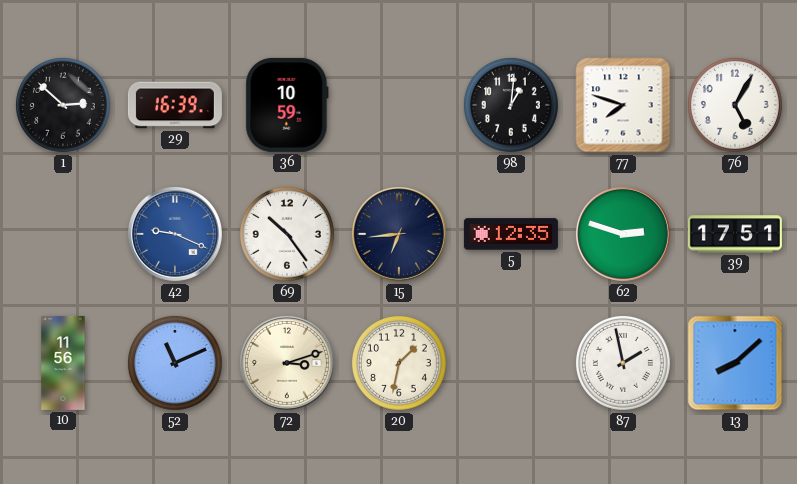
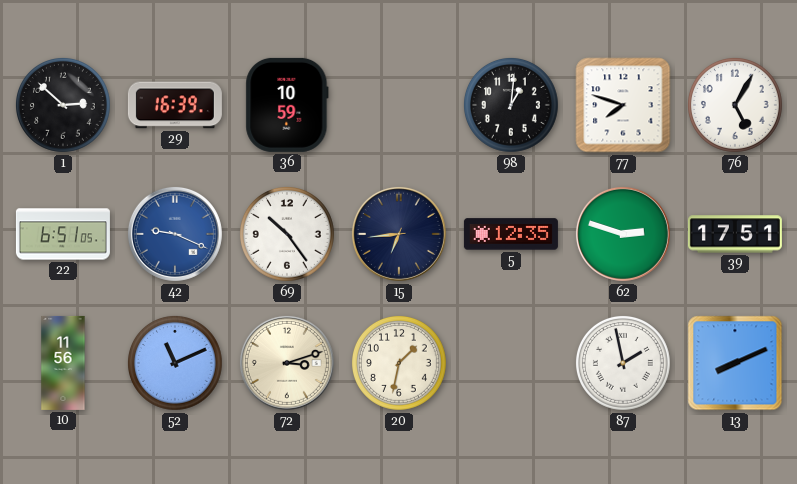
22: none -> 6:51 (63, 234)
13: 8:08 -> 8:11 (735, 363)
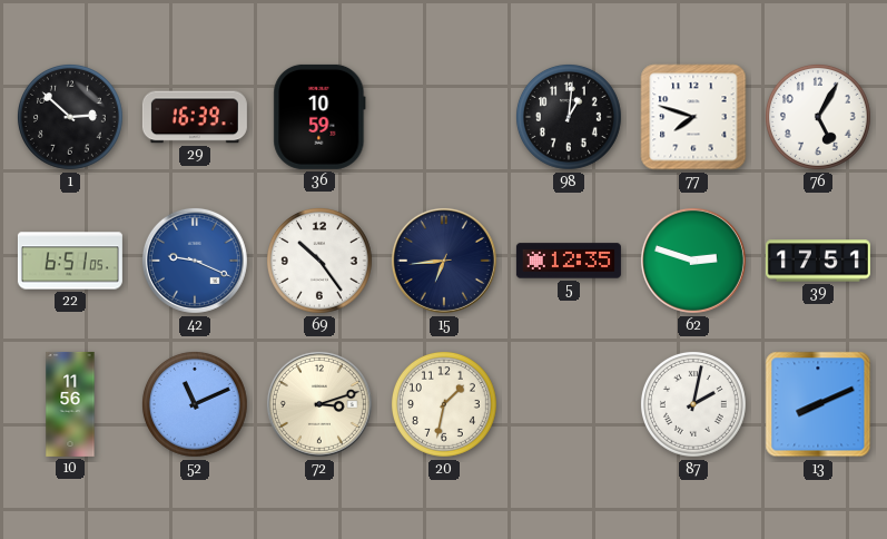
87: 1:58 -> 2:02 (693, 404)
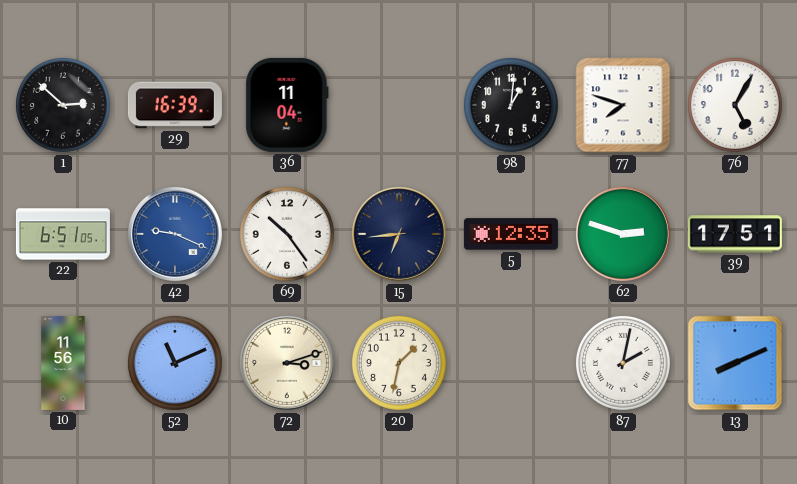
36: 10:59 -> 11:04 (287, 105)
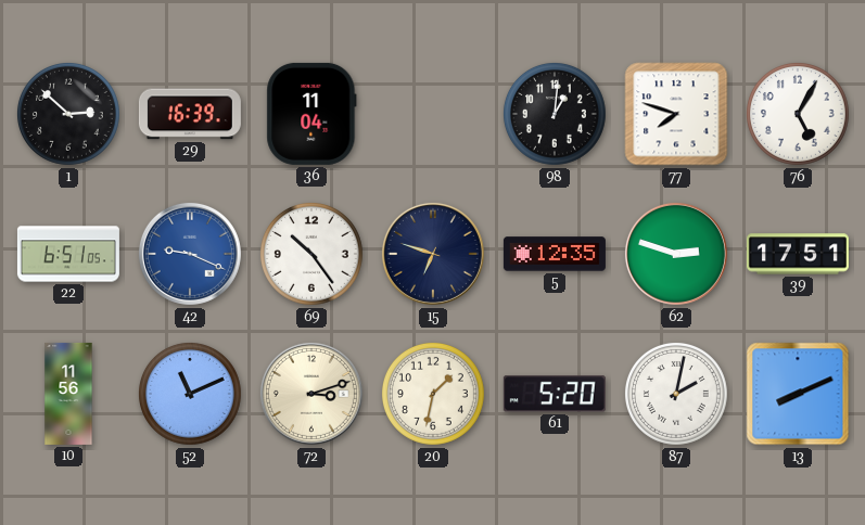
15: 6:44 -> 6:48 (433, 254)
61: none -> 5:20 (555, 394)
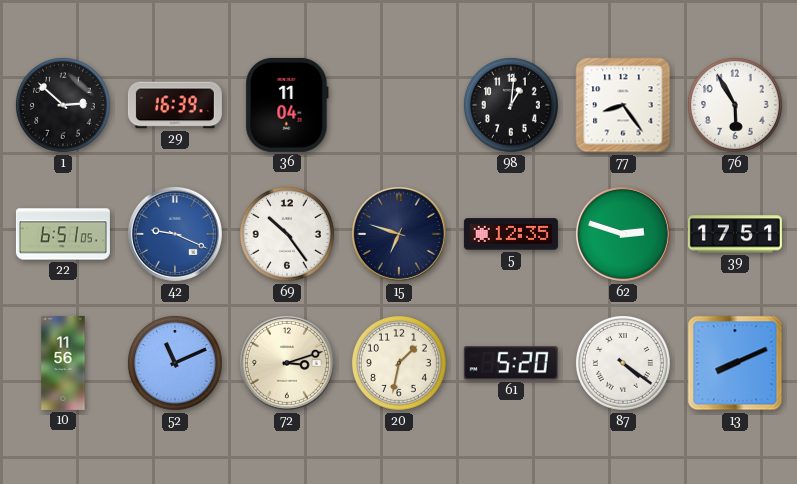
77: 7:48 -> 8:24 (623, 105)
76: 5:05 -> 5:55 (735, 105)
87: 2:02 -> 4:21 (623, 363)
